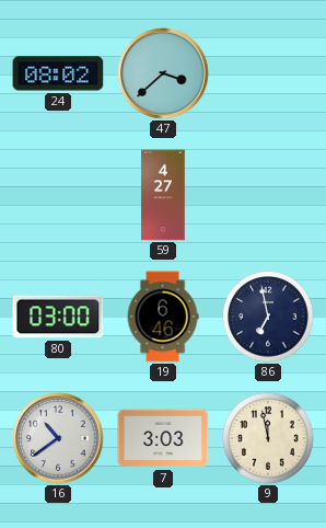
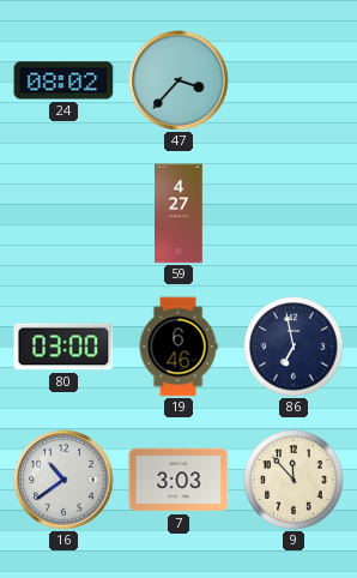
47: 3:38 -> 3:37 (179, 80)
9: 11:58 -> 11:53 (294, 480)
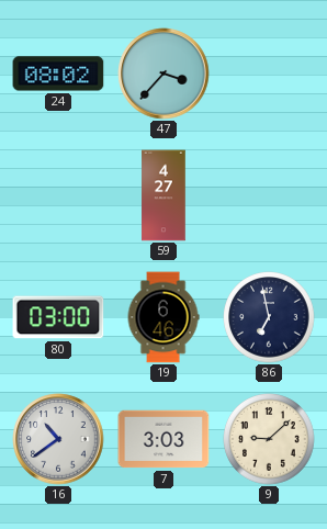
9: 11:53 -> 9:08 (269, 439)
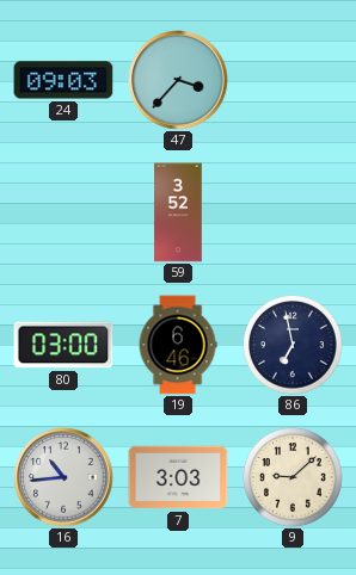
24: 08:02 -> 09:03 (63, 80)
59: 4:27 -> 3:52 (178, 212)
16: 10:39 -> 10:44 (63, 477)
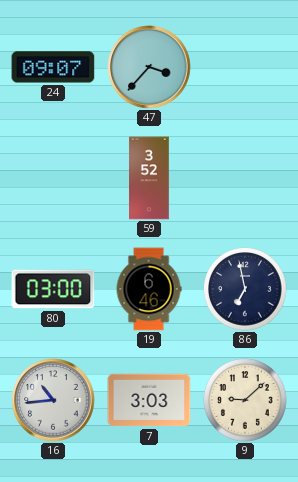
24: 09:03 -> 09:07 (53, 67)
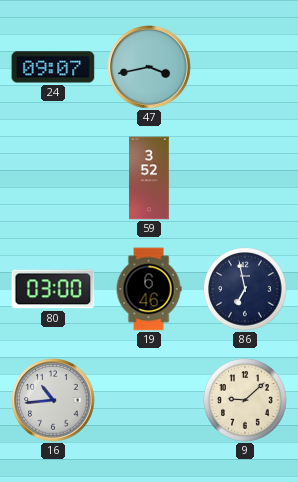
47: 3:37 -> 3:43 (149, 67)
7: 3:03 -> none (149, 400)
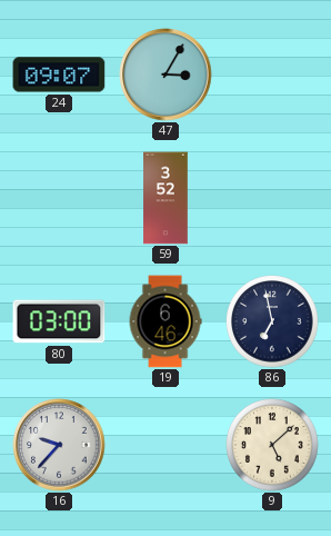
47: 3:43 -> 3:05 (165, 75)
16: 10:44 -> 9:37 (59, 445)
9: 9:08 -> 5:08 (272, 445)
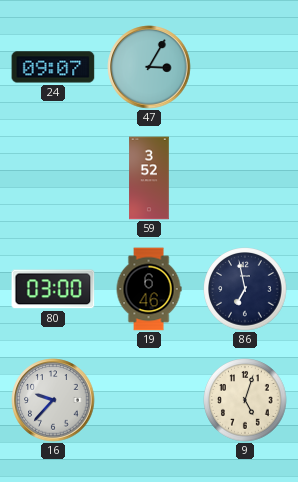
9: 5:08 -> 5:03 (245, 400)
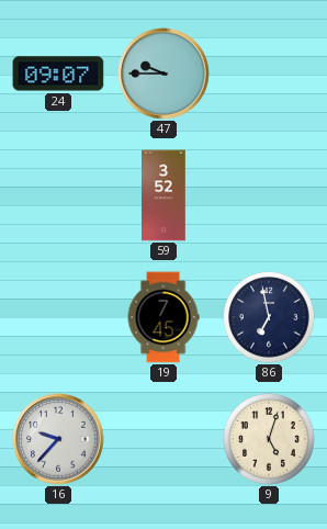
47: 3:05 -> 9:45 (163, 74)
80: 03:00 -> none (53, 289)
19: 6:46 -> 7:45 (163, 317)
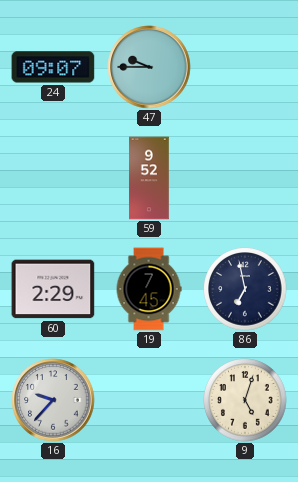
59: 3:52 -> 9:52 (149, 178)
60: none -> 2:29 (53, 289)
